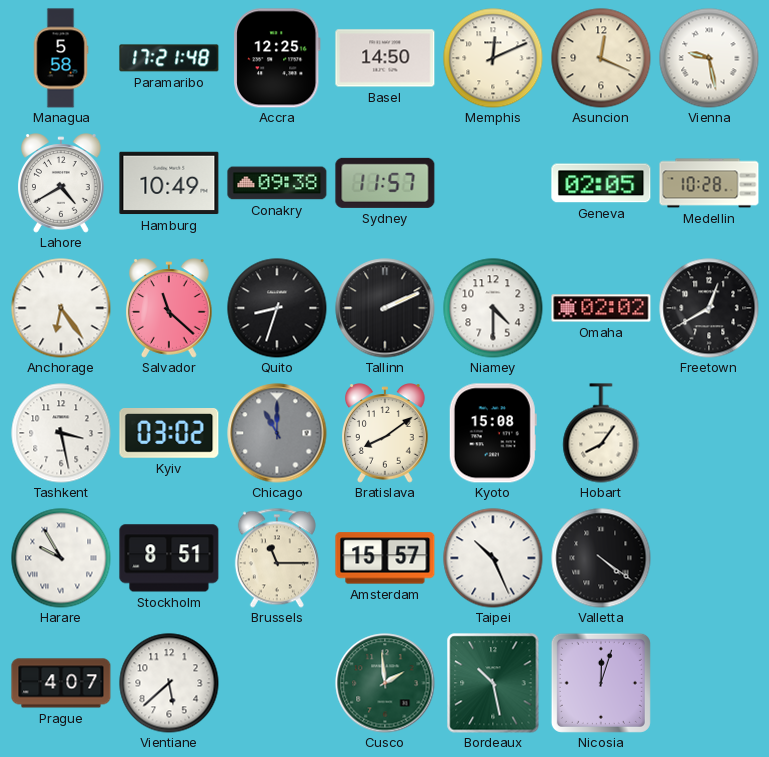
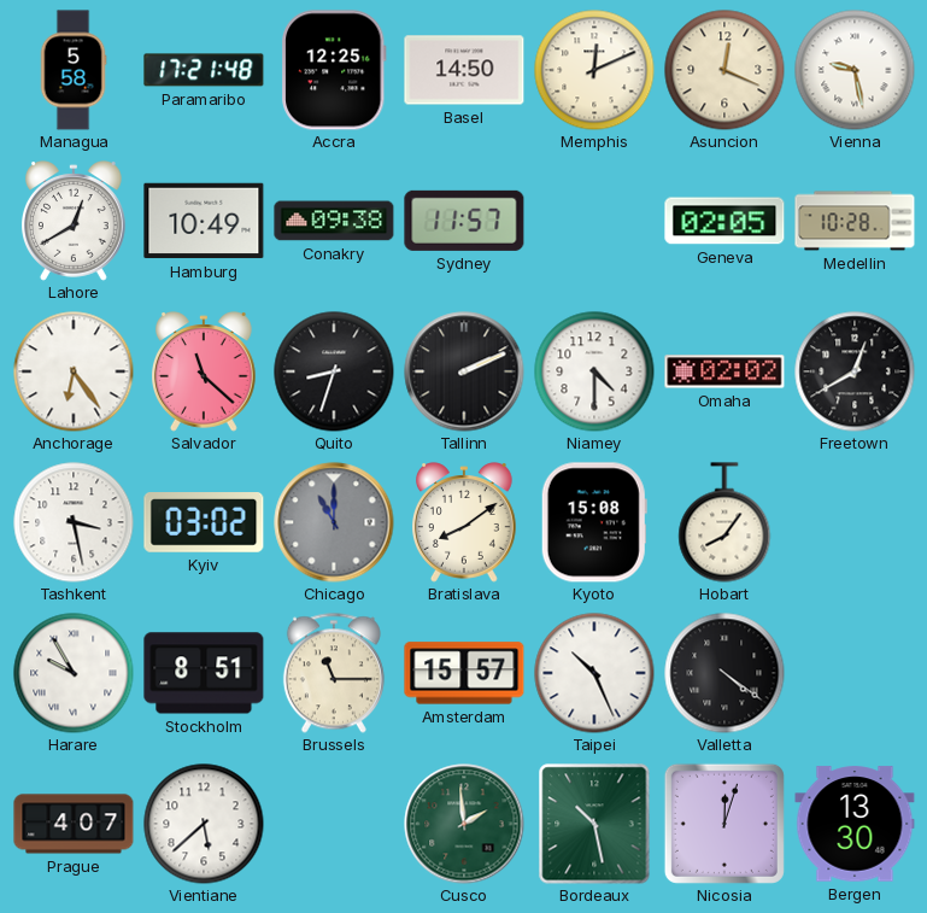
Lahore: 4:40 -> 12:40 (75, 221)
Bergen: none -> 13:30 (855, 824)
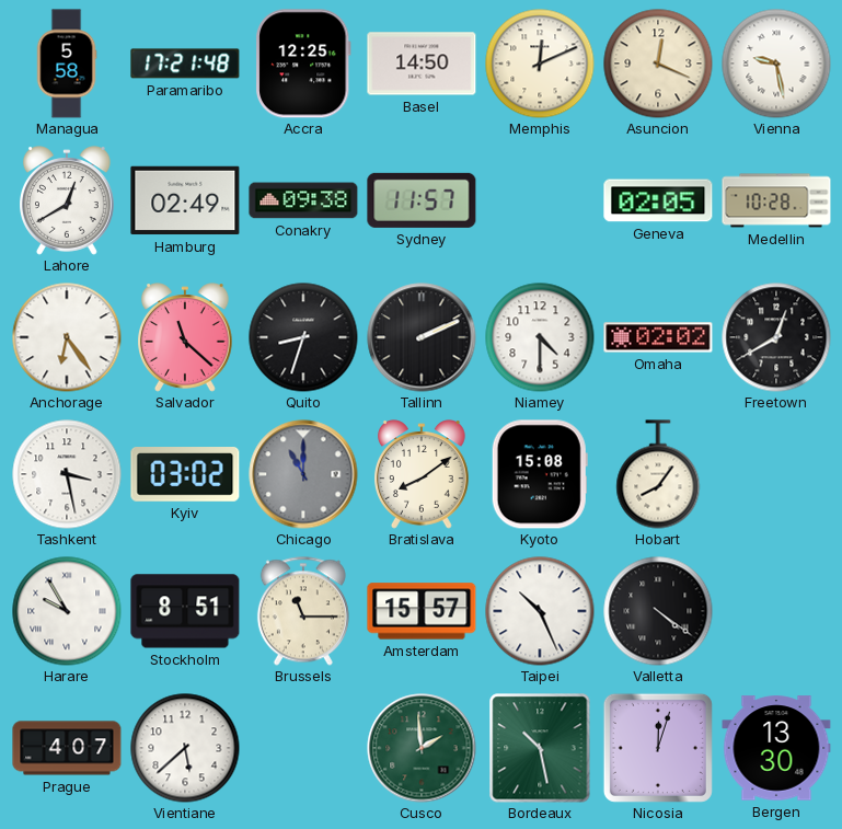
Hamburg: 10:49 -> 02:49 (185, 200)
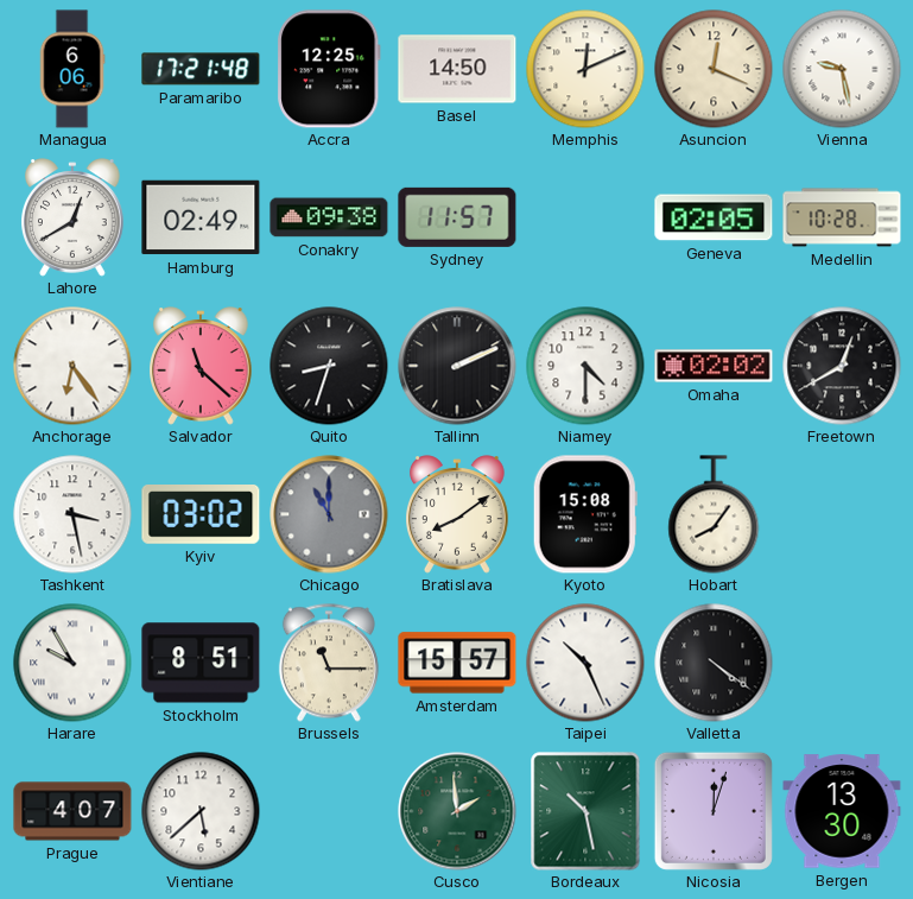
Managua: 5:58 -> 6:06 (72, 69)
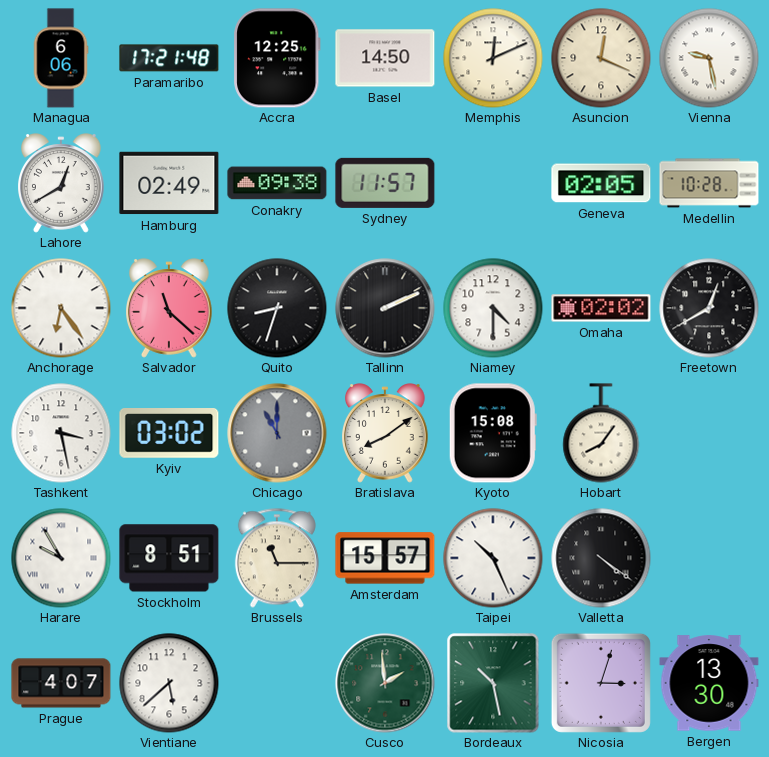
Nicosia: 12:03 -> 3:03 (601, 683)
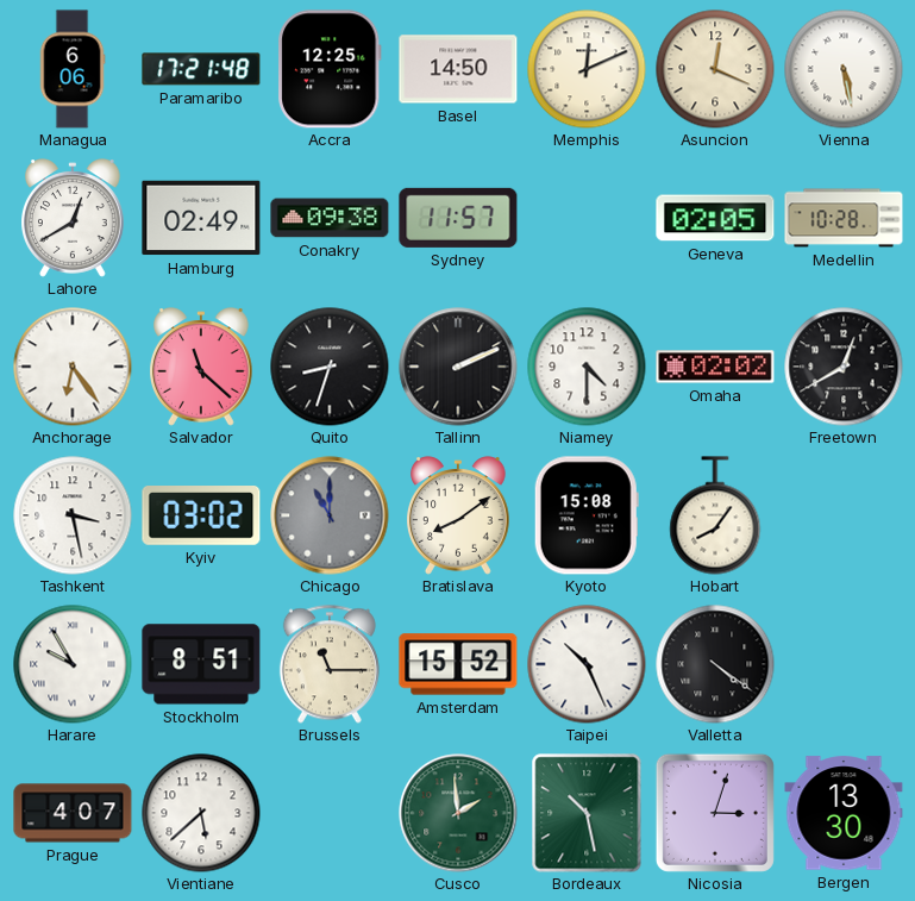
Vienna: 9:28 -> 5:28 (844, 69)
Amsterdam: 15:57 -> 15:52 (458, 664)
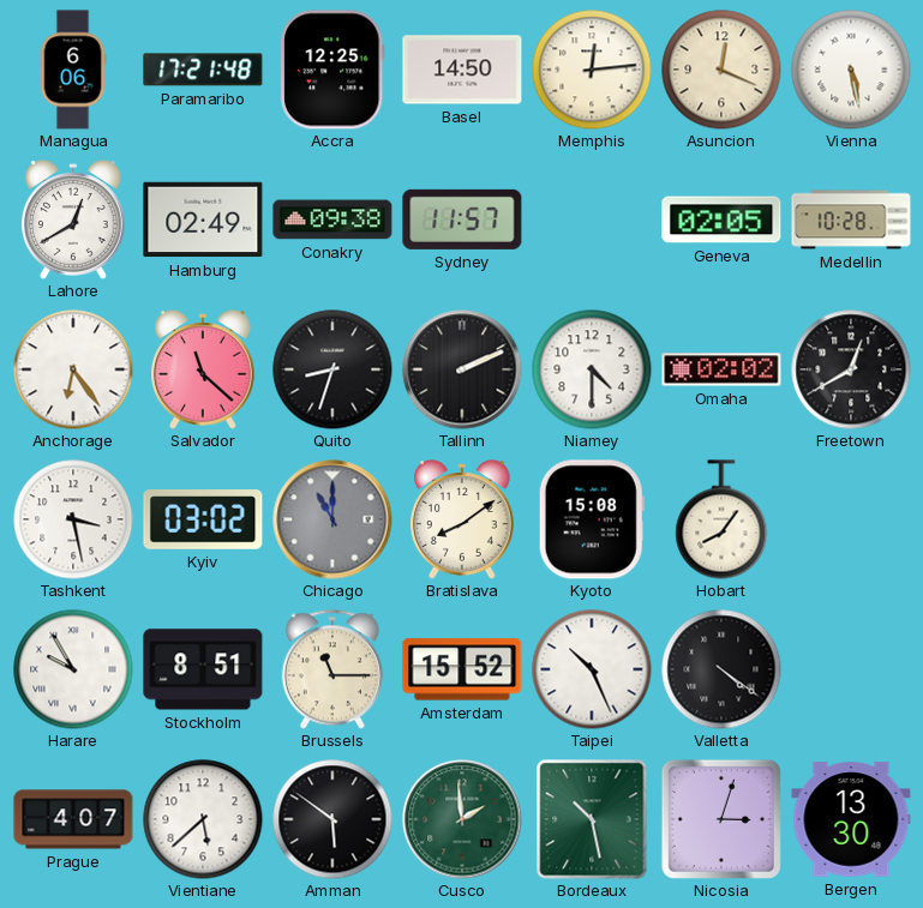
Memphis: 12:11 -> 12:14 (592, 70)
Amman: none -> 5:51 (332, 819)
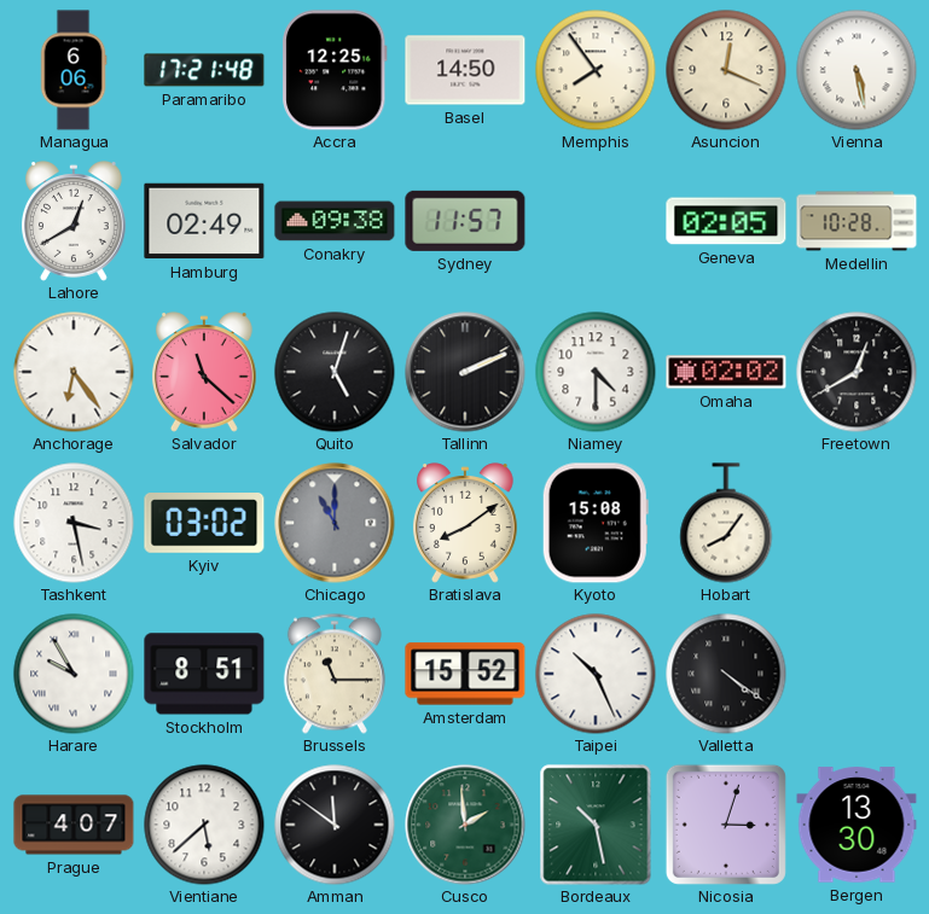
Memphis: 12:14 -> 7:54 (596, 70)
Quito: 8:33 -> 5:03 (335, 372)
Amman: 5:51 -> 11:51 (335, 825)
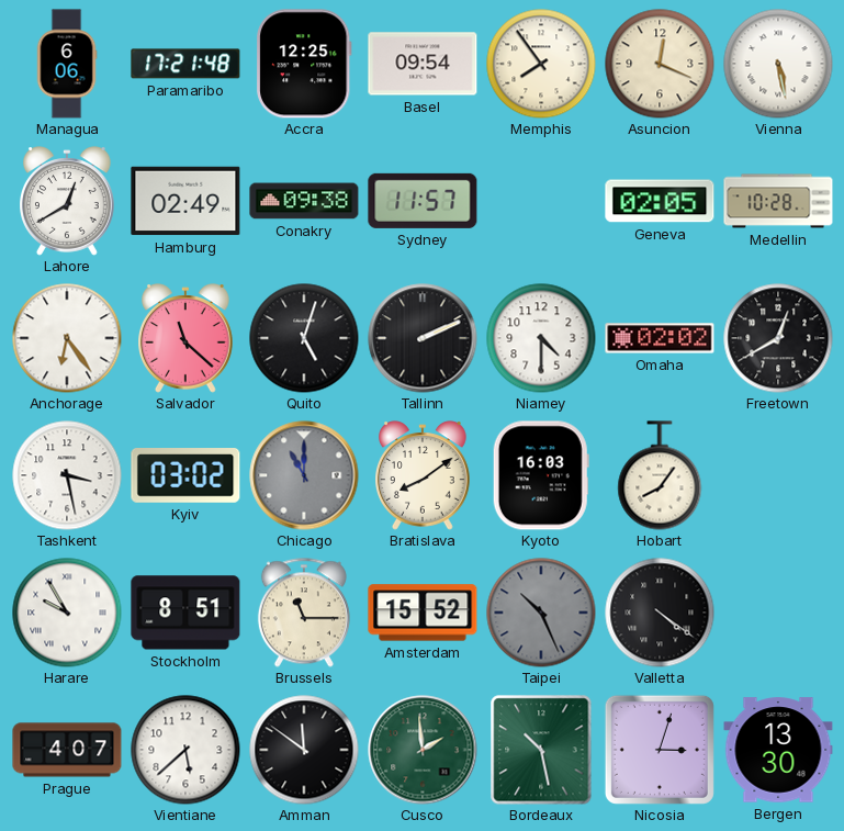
Basel: 14:50 -> 09:54 (423, 64)
Kyoto: 15:08 -> 16:03 (541, 475)
Taipei dial: white -> grey (541, 613)
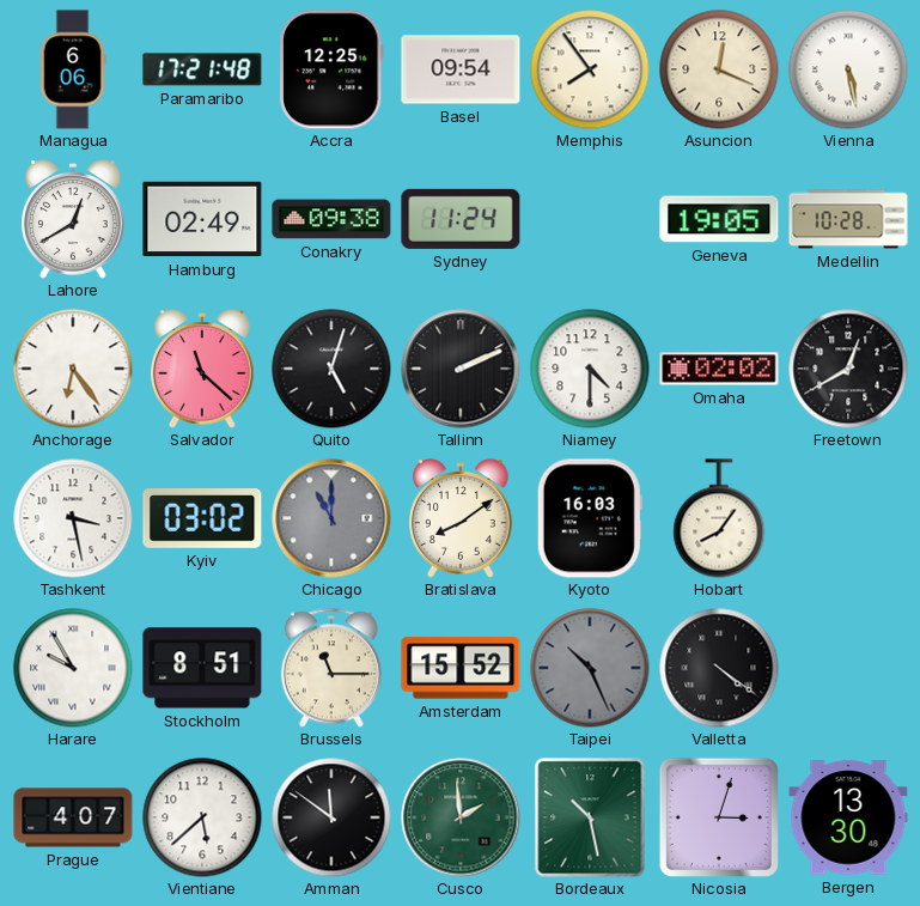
Sydney: 11:57 -> 11:24 (461, 219)
Geneva: 02:05 -> 19:05 (719, 219)
